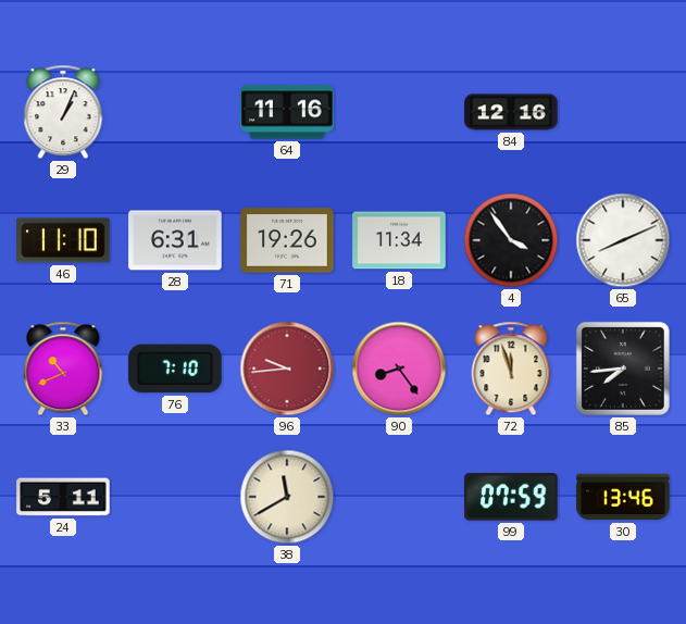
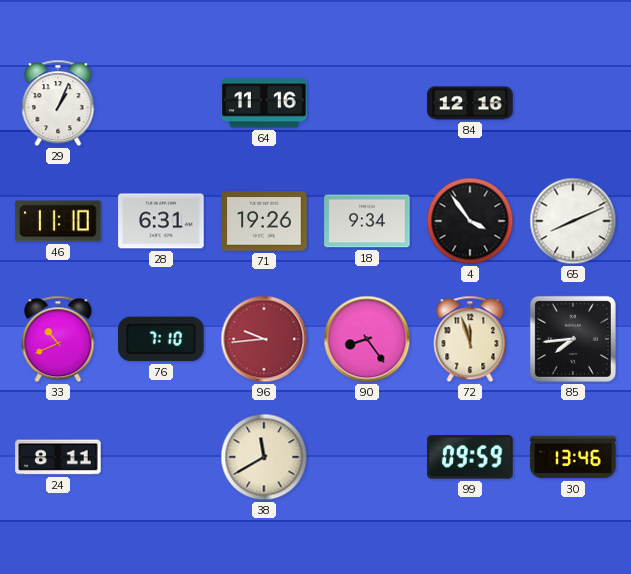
18: 11:34 -> 9:34 (367, 221)
24: 5:11 -> 8:11 (58, 457)
99: 07:59 -> 09:59 (470, 457)
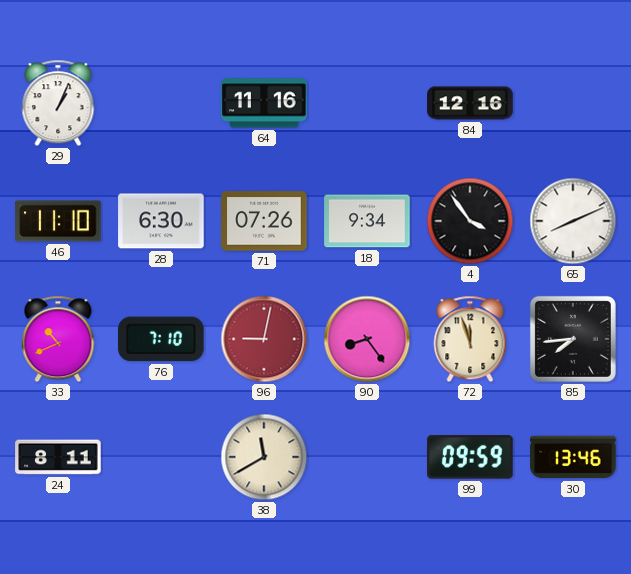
28: 6:31 -> 6:30 (161, 221)
71: 19:26 -> 07:26 (264, 221)
96: 9:44 -> 9:02 (264, 339)
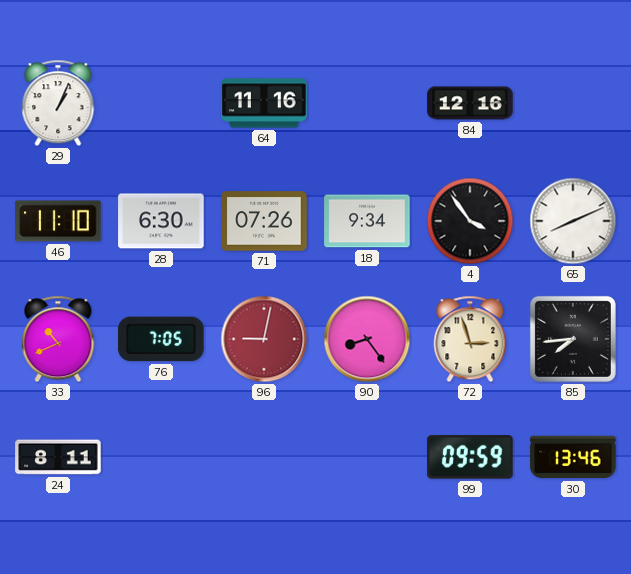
76: 7:10 -> 7:05 (161, 339)
72: 11:57 -> 2:57 (470, 339)
38: 11:40 -> none (264, 457)
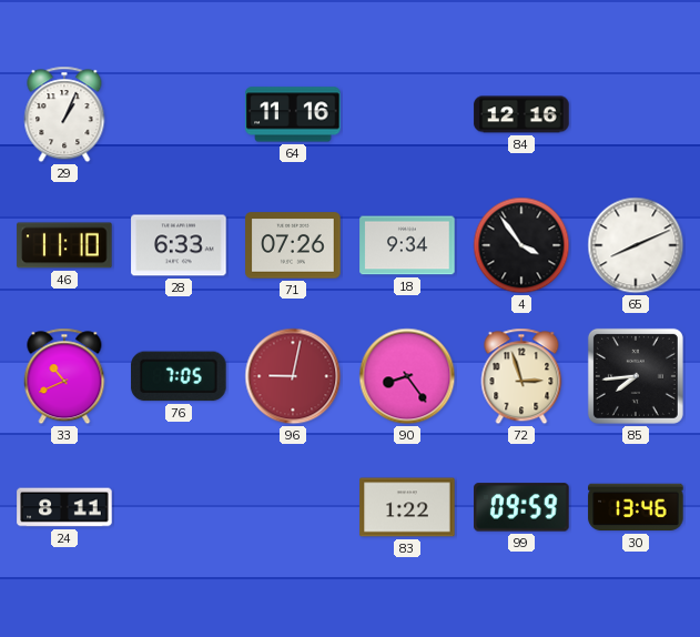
28: 6:30 -> 6:33 (179, 245)
83: none -> 1:22 (407, 507)
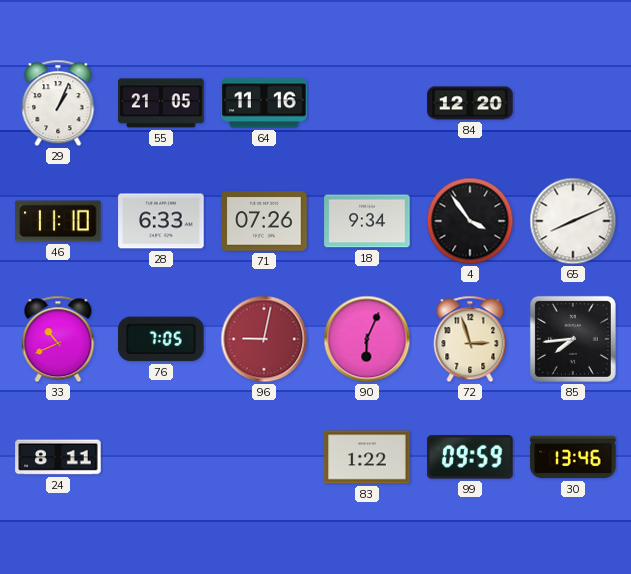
55: none -> 21:05 (161, 103)
84: 12:16 -> 12:20 (470, 103)
90: 8:24 -> 6:04 (367, 339)
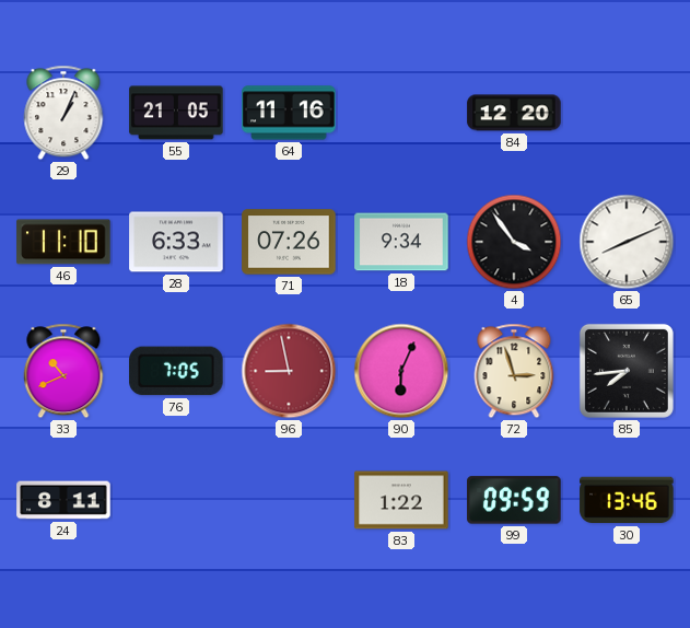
96: 9:02 -> 8:58 (289, 371)
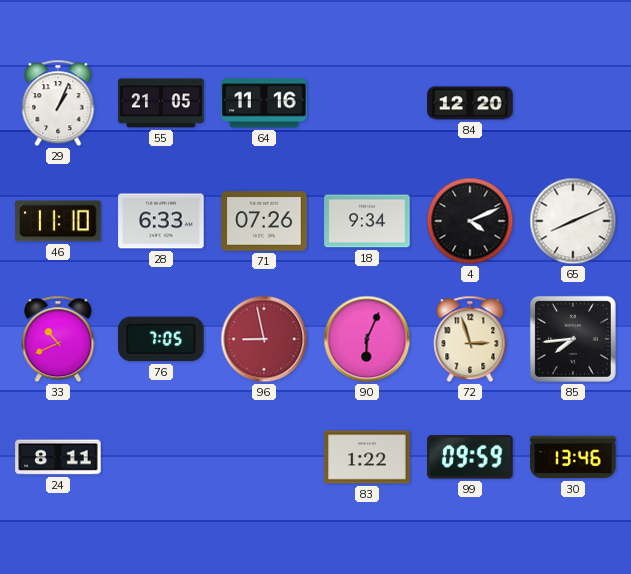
4: 3:54 -> 4:11 (470, 221)
